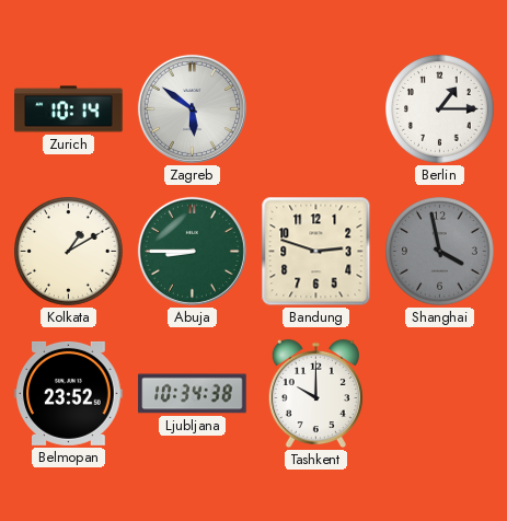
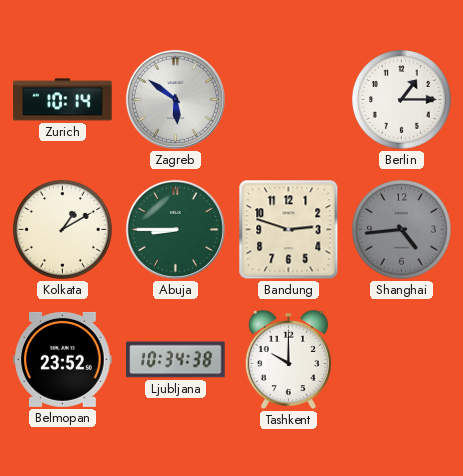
Shanghai: 3:58 -> 4:44 (402, 230)
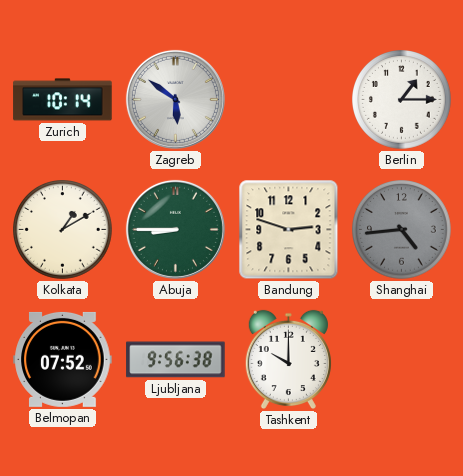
Belmopan: 23:52 -> 07:52 (63, 359)
Ljubljana: 10:34 -> 9:56 (176, 360)
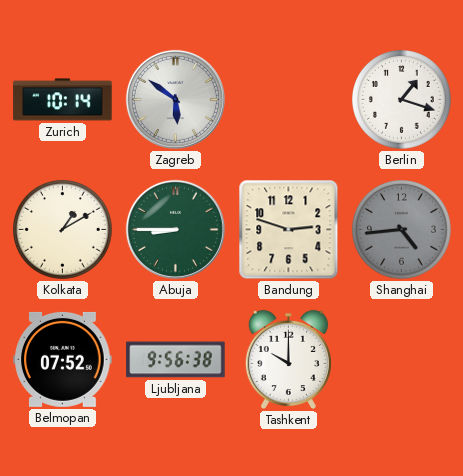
Berlin: 1:15 -> 1:18 (402, 100)
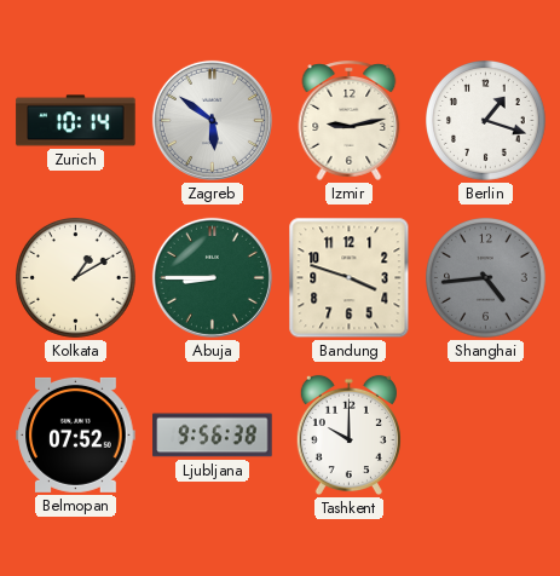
Izmir: none -> 9:13 (350, 120)
Bandung: 2:48 -> 3:48 (350, 278)
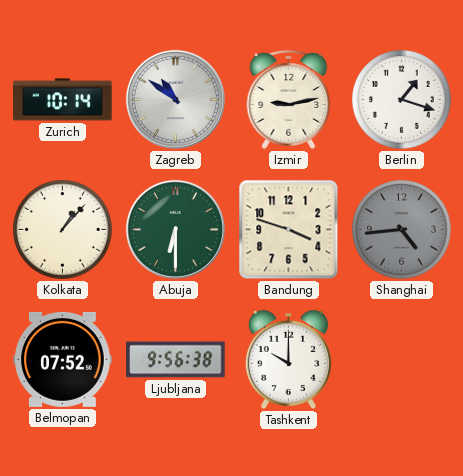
Zagreb: 5:51 -> 10:51 (175, 99)
Kolkata: 1:10 -> 1:07 (63, 230)
Abuja: 8:45 -> 6:30 (175, 229)
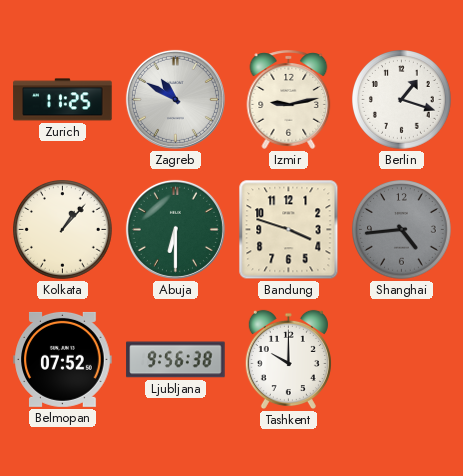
Zurich: 10:14 -> 11:25 (63, 100)
Zagreb: 10:51 -> 10:50 (175, 99)
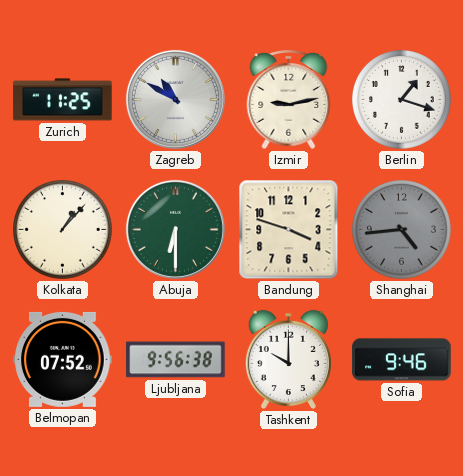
Sofia: none -> 9:46 (402, 360)
